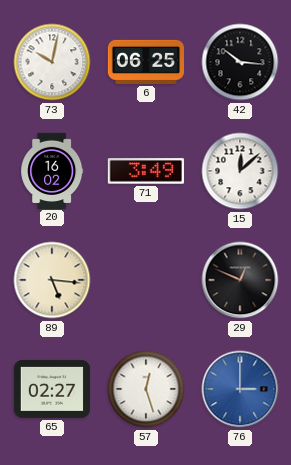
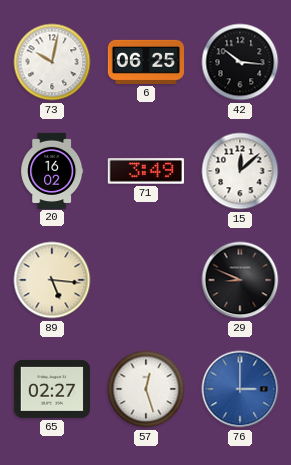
29: 12:49 -> 8:49 (240, 280)
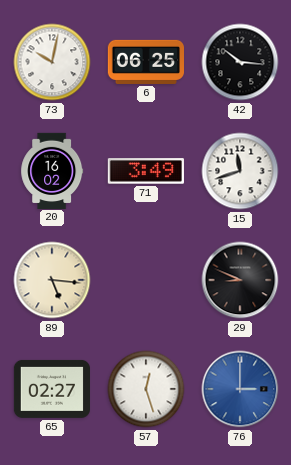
15: 12:08 -> 11:42 (240, 171)
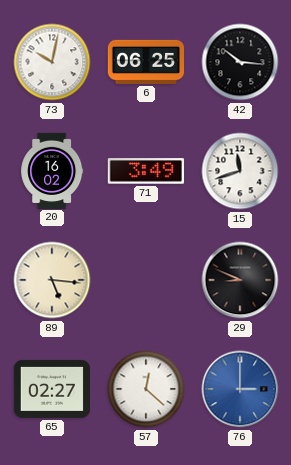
57: 12:27 -> 12:22 (146, 389)
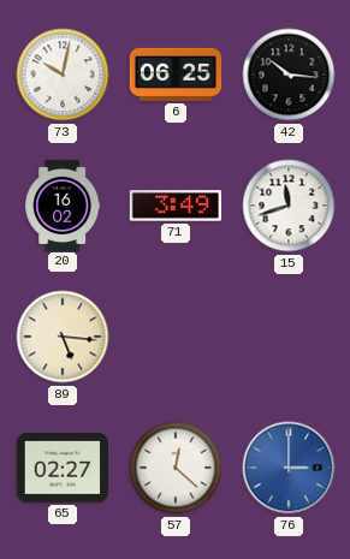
29: 8:49 -> none (240, 280)
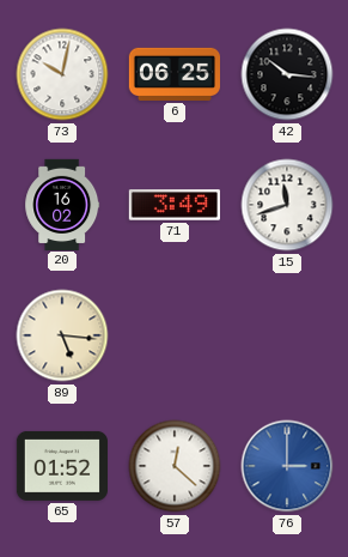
65: 02:27 -> 01:52 (61, 466)
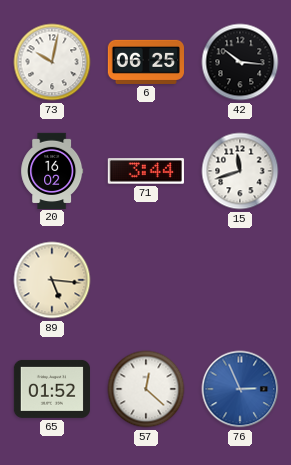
71: 3:49 -> 3:44 (146, 171)
76: 3:00 -> 2:56 (240, 389)
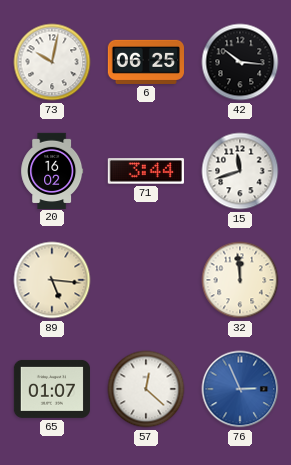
32: none -> 11:59 (240, 280)
65: 01:52 -> 01:07 (51, 389)
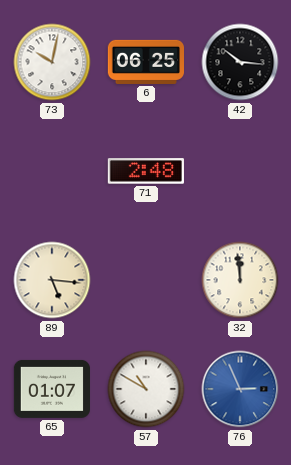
20: 16:02 -> none (52, 170)
71: 3:44 -> 2:48 (146, 171)
15: 11:42 -> none (240, 171)
57: 12:22 -> 10:50 (146, 389)
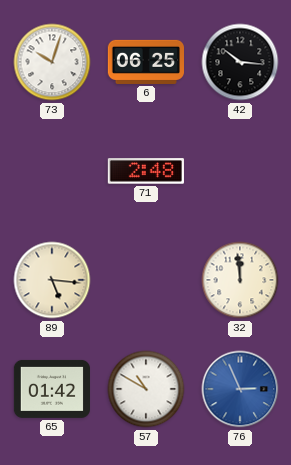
73: 10:02 -> 10:03 (52, 62)
65: 01:07 -> 01:42 (51, 389)
